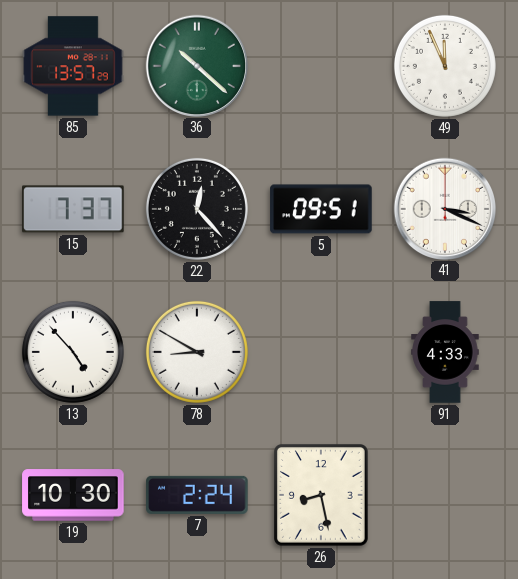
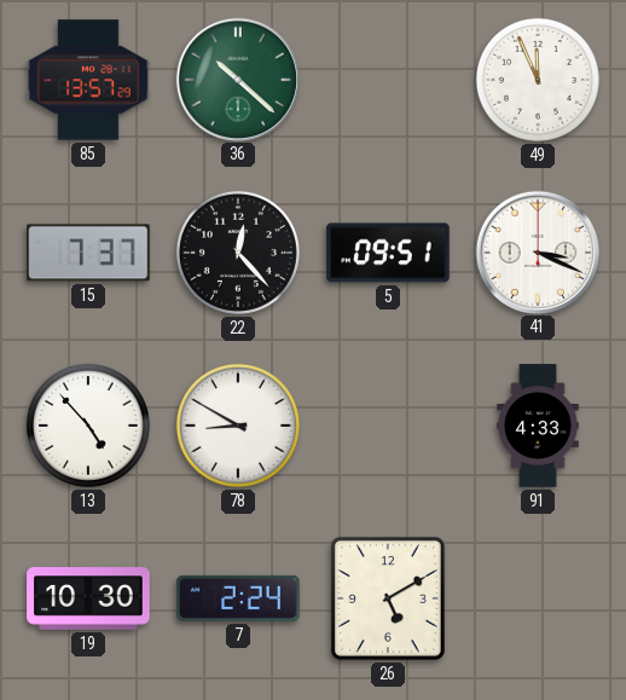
26: 8:28 -> 5:10 (389, 600)
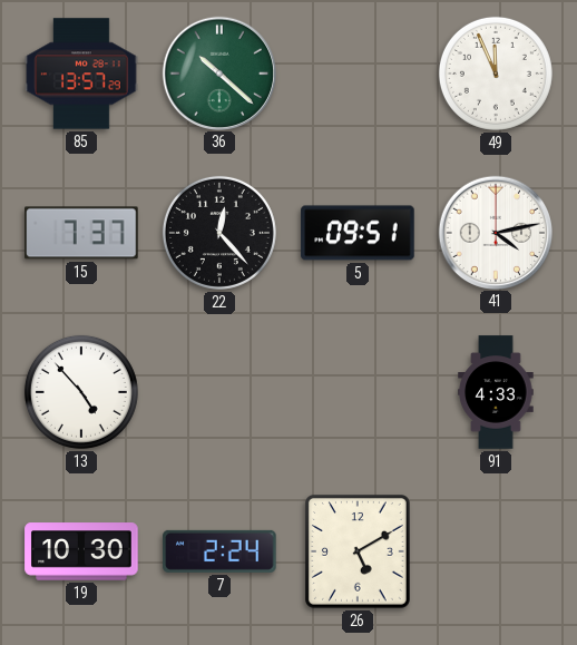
41: 3:19 -> 4:13 (495, 232)
78: 8:50 -> none (238, 426)
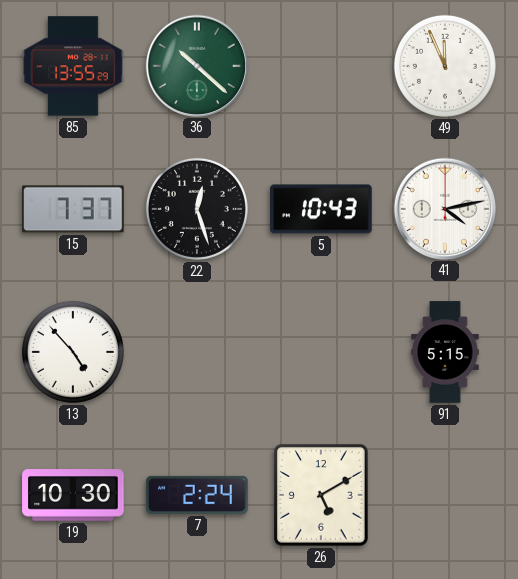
85: 13:57 -> 13:55 (73, 66)
22: 12:23 -> 12:27 (197, 209)
5: 09:51 -> 10:43 (321, 209)
91: 4:33 -> 5:15 (445, 352)
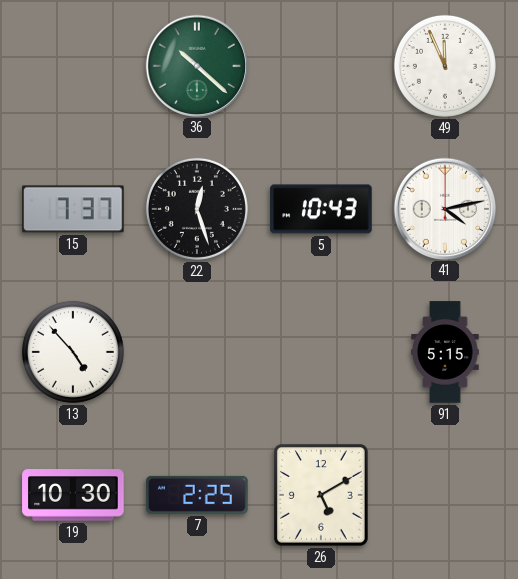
85: 13:55 -> none (73, 66)
7: 2:24 -> 2:25 (197, 495)
